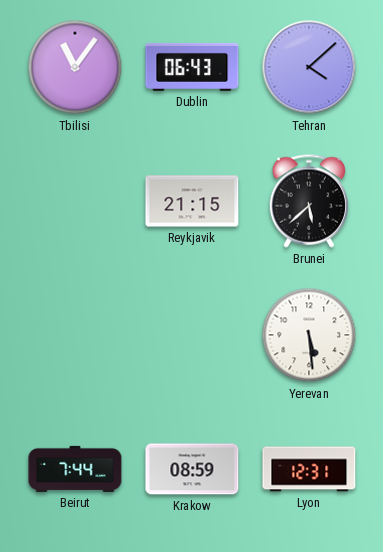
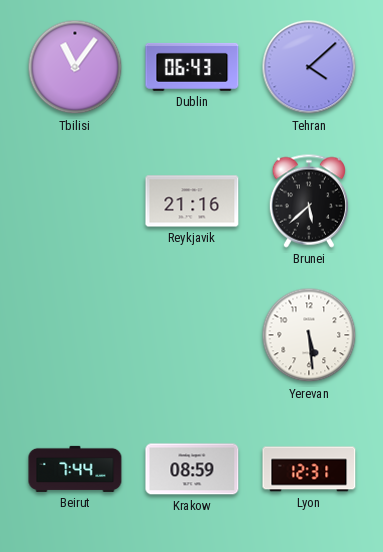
Reykjavik: 21:15 -> 21:16 (192, 201)
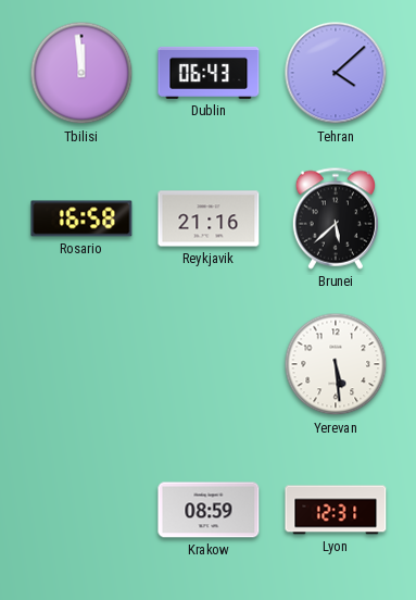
Tbilisi: 11:06 -> 11:59 (81, 73)
Rosario: none -> 16:58 (81, 218)
Beirut: 7:44 -> none (75, 469)
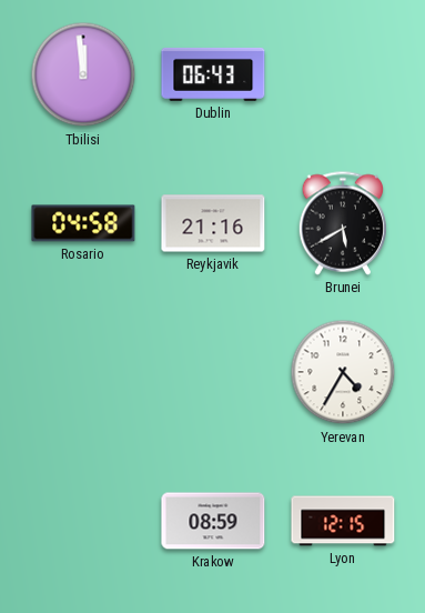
Tehran: 4:08 -> none (336, 73)
Rosario: 16:58 -> 04:58 (83, 223)
Brunei: 5:38 -> 5:40 (342, 223)
Yerevan: 5:29 -> 4:35 (343, 372)
Lyon: 12:31 -> 12:15 (343, 521)
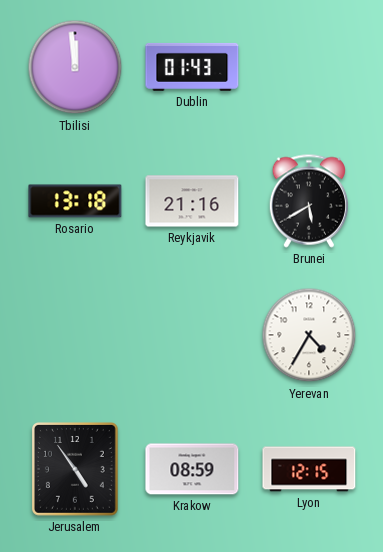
Dublin: 06:43 -> 01:43 (192, 67)
Rosario: 04:58 -> 13:18 (75, 201)
Jerusalem: none -> 4:54 (75, 470)
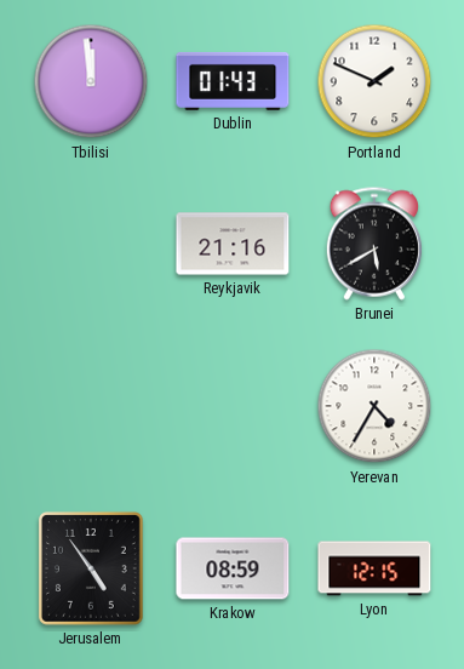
Portland: none -> 1:49 (374, 81)
Rosario: 13:18 -> none (75, 201)
